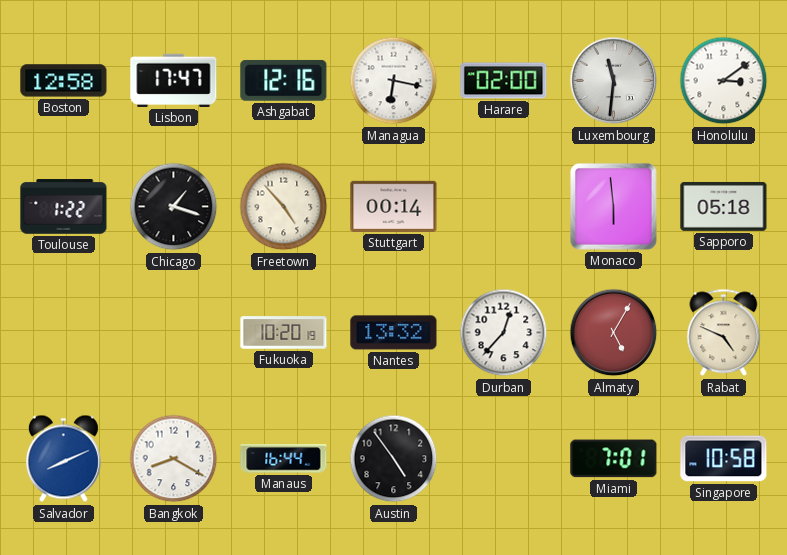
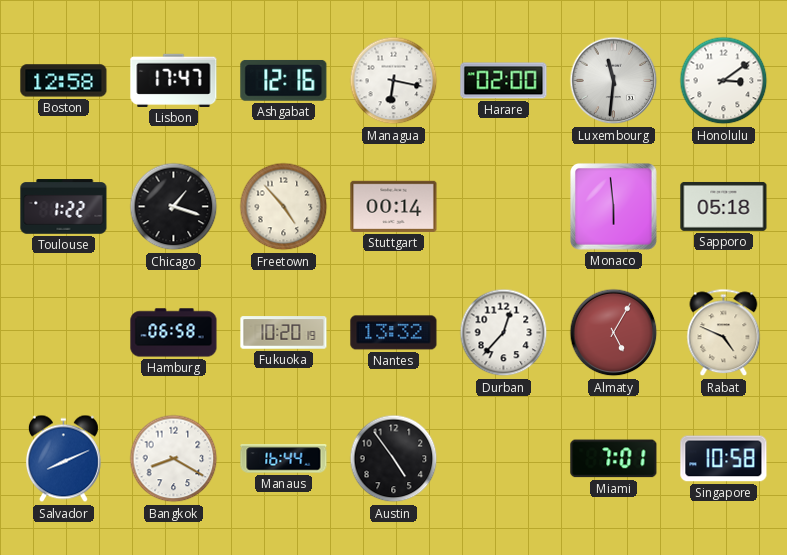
Hamburg: none -> 06:58 (174, 333)
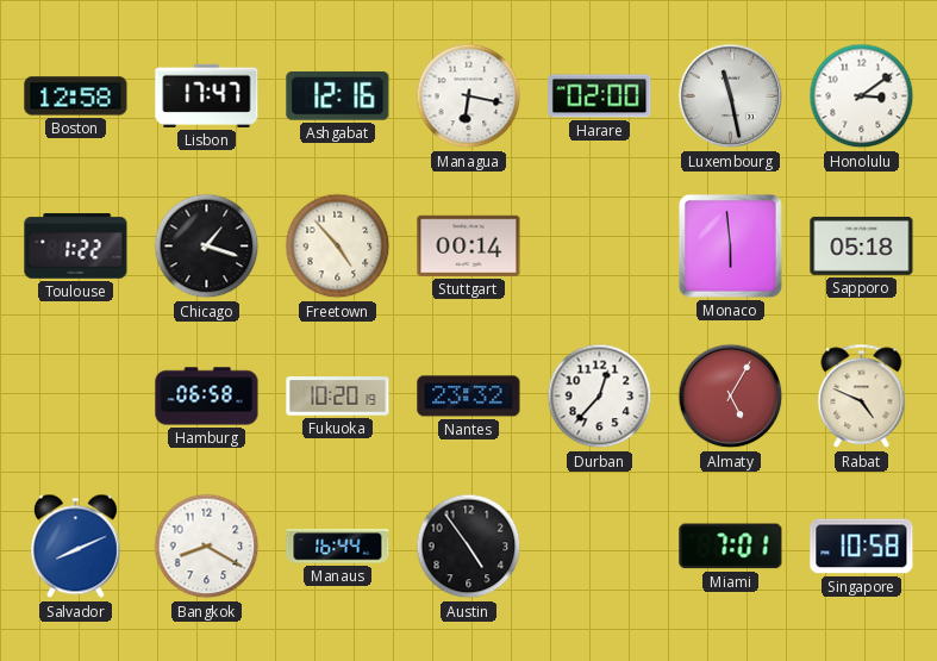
Luxembourg: 11:31 -> 11:28 (731, 96)
Nantes: 13:32 -> 23:32 (469, 397)
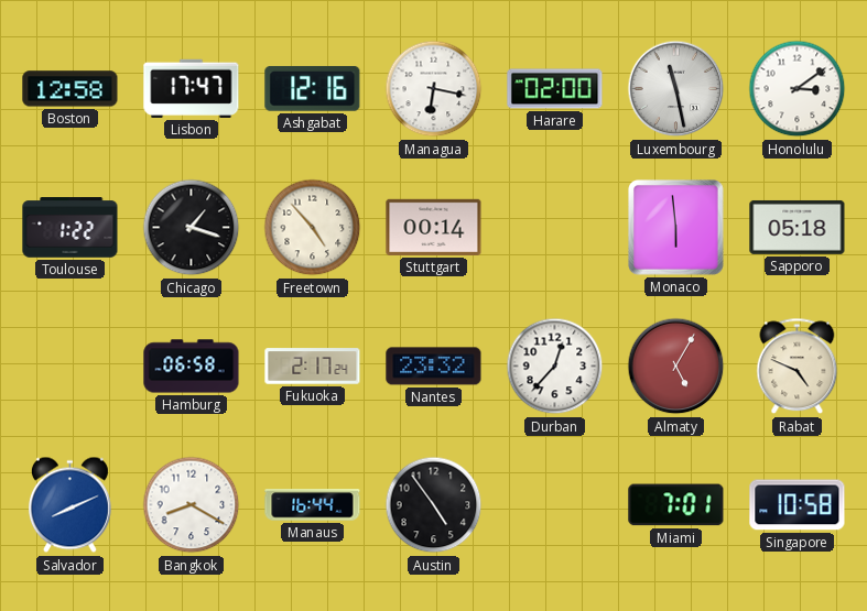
Fukuoka: 10:20 -> 2:17 (313, 367)
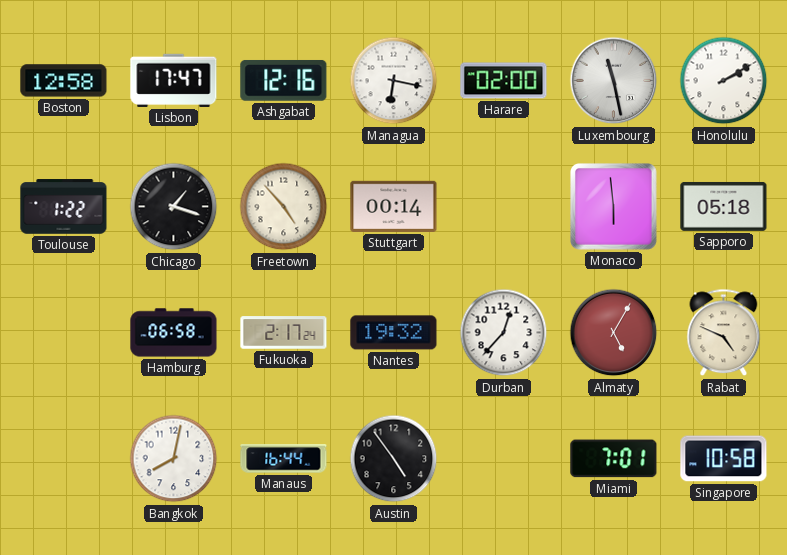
Honolulu: 3:09 -> 2:10 (724, 81)
Nantes: 23:32 -> 19:32 (394, 333)
Salvador: 8:11 -> none (69, 505)
Bangkok: 8:20 -> 8:02 (174, 459)
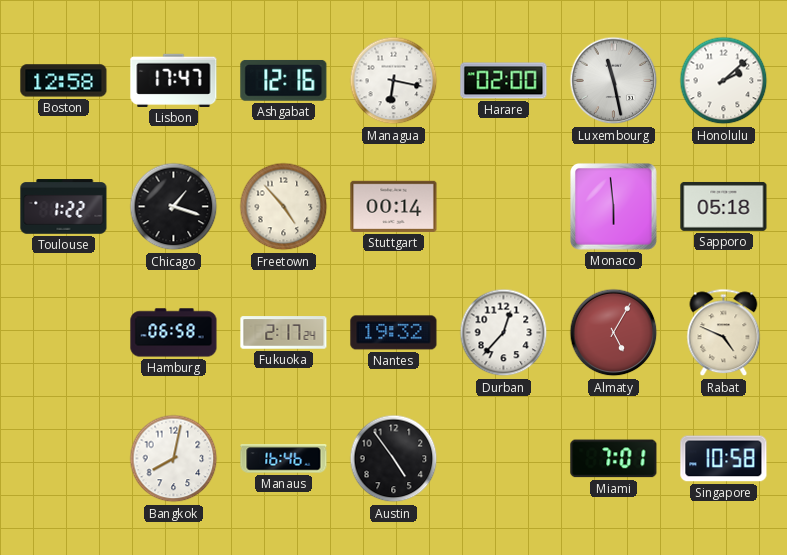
Honolulu: 2:10 -> 2:08 (724, 81)
Manaus: 16:44 -> 16:46 (284, 459)
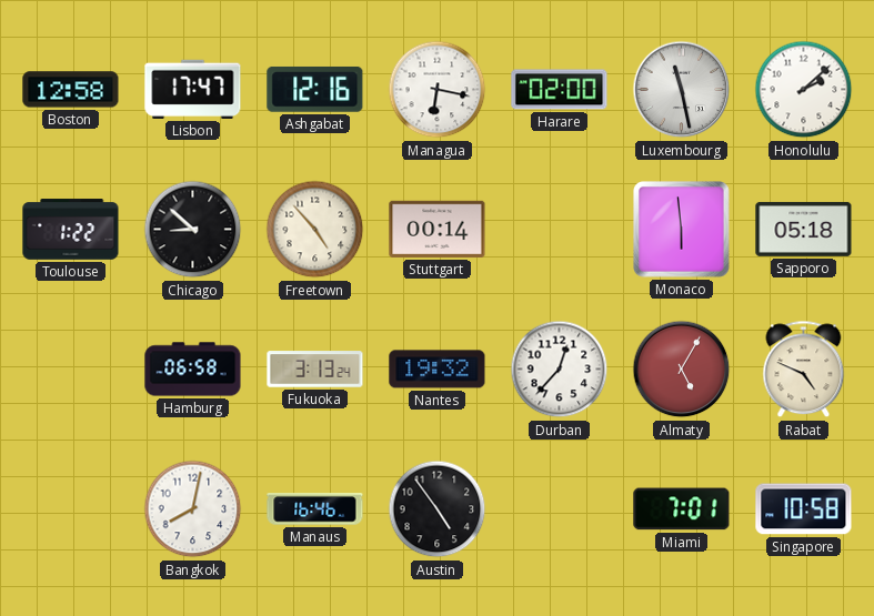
Chicago: 1:18 -> 8:52 (193, 230)
Fukuoka: 2:17 -> 3:13 (315, 370)
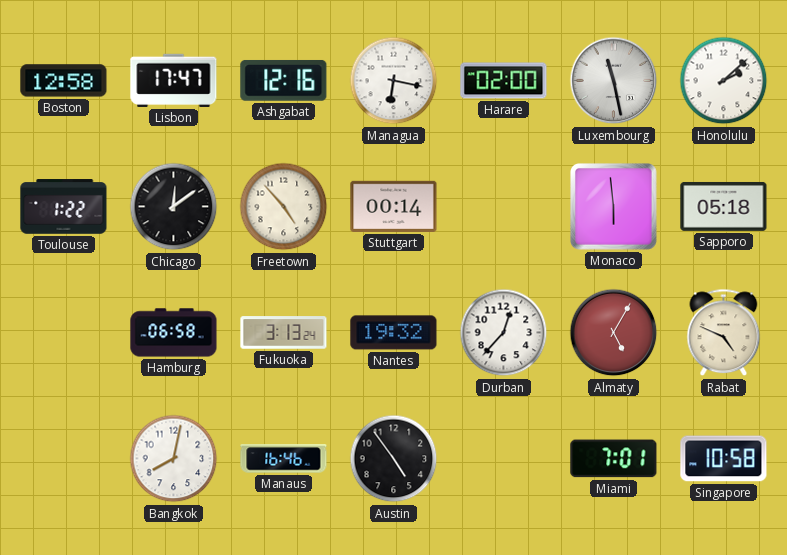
Chicago: 8:52 -> 12:09 (174, 207)
